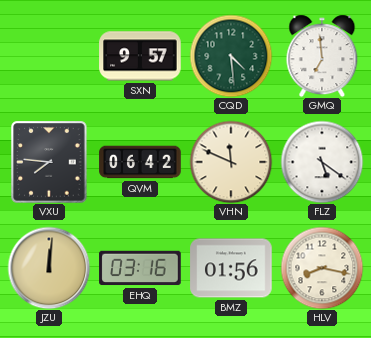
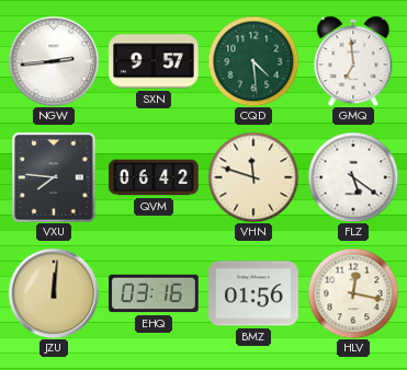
NGW: none -> 2:44 (54, 61)
VHN: 11:49 -> 11:48 (253, 177)
HLV: 8:17 -> 12:17 (353, 293)
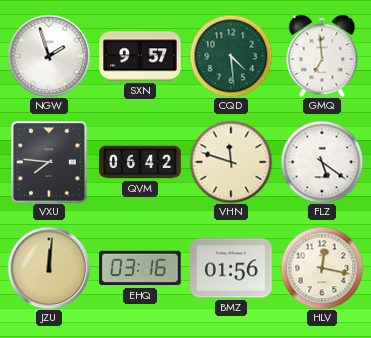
NGW: 2:44 -> 1:57 (49, 56)
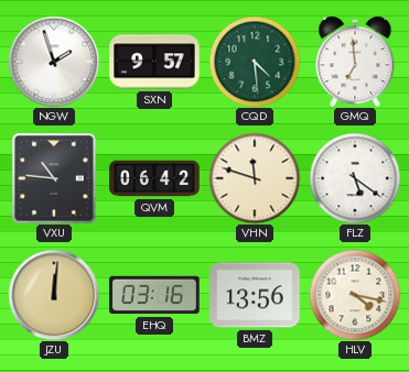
VXU: 7:46 -> 10:46 (54, 178)
BMZ: 01:56 -> 13:56 (255, 295)
HLV: 12:17 -> 4:17 (355, 295)
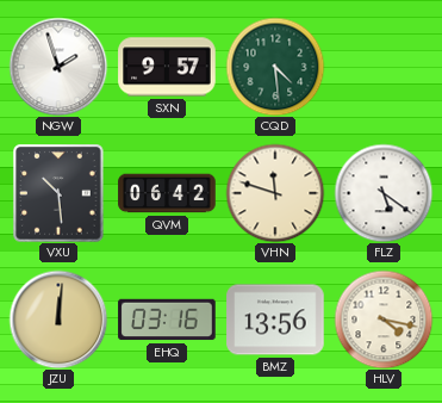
GMQ: 6:59 -> none (355, 62)
VXU: 10:46 -> 10:29 (58, 193)
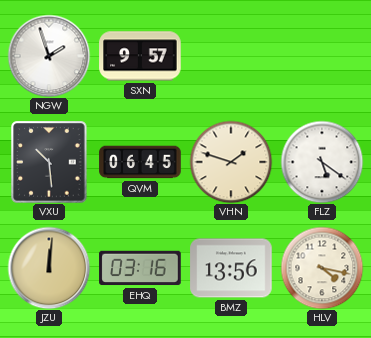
CQD: 4:29 -> none (275, 67)
QVM: 06:42 -> 06:45 (140, 162)
VHN: 11:48 -> 1:48 (231, 162)
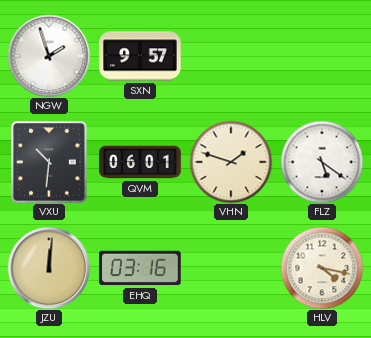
VXU: 10:29 -> 10:31 (49, 162)
QVM: 06:45 -> 06:01 (140, 162)
BMZ: 13:56 -> none (231, 268)
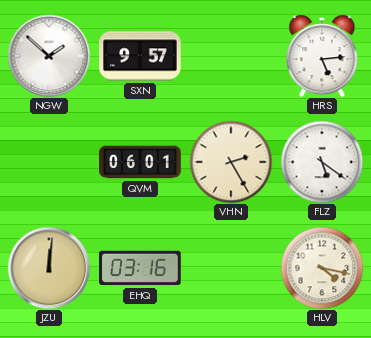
NGW: 1:57 -> 1:52 (49, 56)
HRS: none -> 5:14 (322, 56)
VXU: 10:31 -> none (49, 162)
VHN: 1:48 -> 2:25 (231, 162)
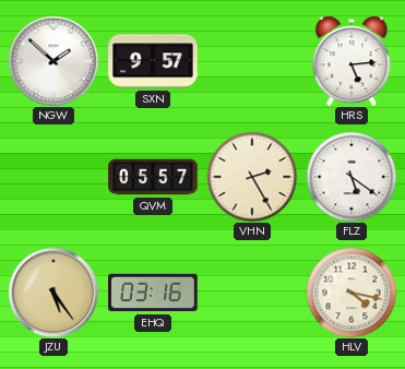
QVM: 06:01 -> 05:57 (153, 177)
JZU: 12:01 -> 5:24 (53, 293)
